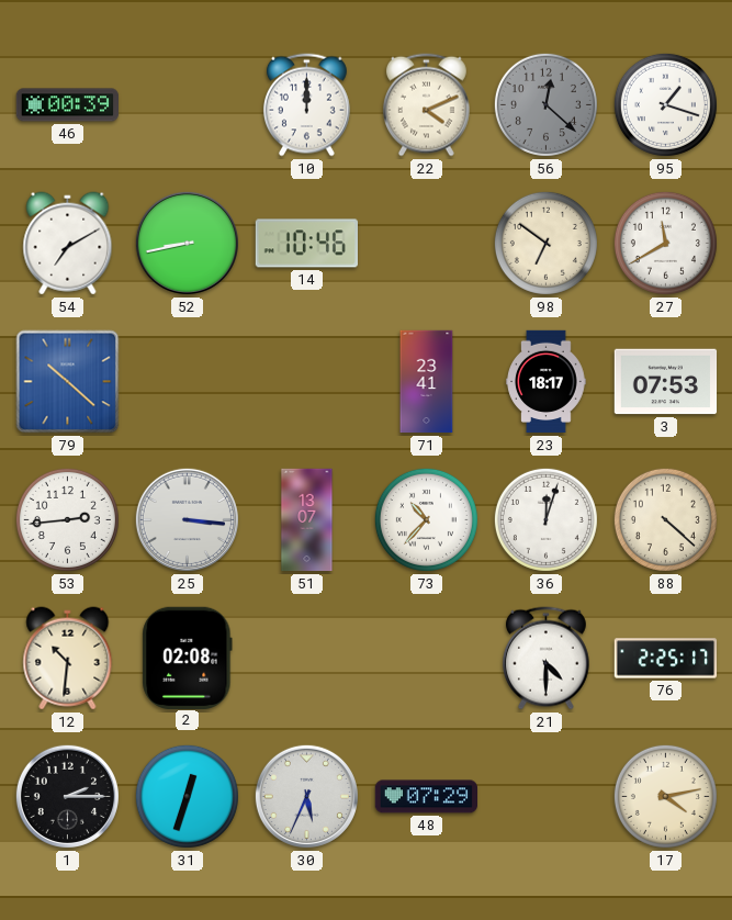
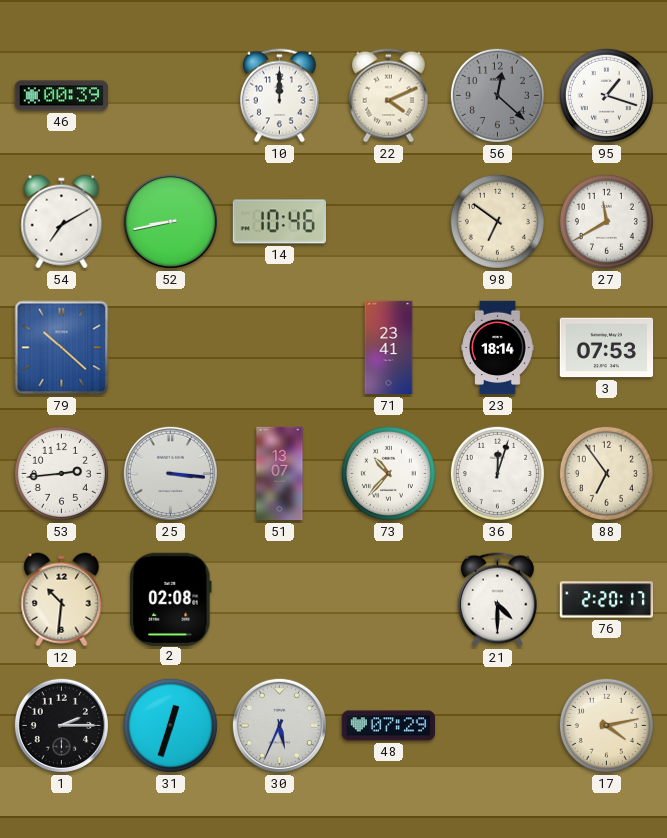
23: 18:17 -> 18:14 (498, 348)
88: 4:22 -> 6:54 (606, 473)
76: 2:25 -> 2:20 (607, 600)
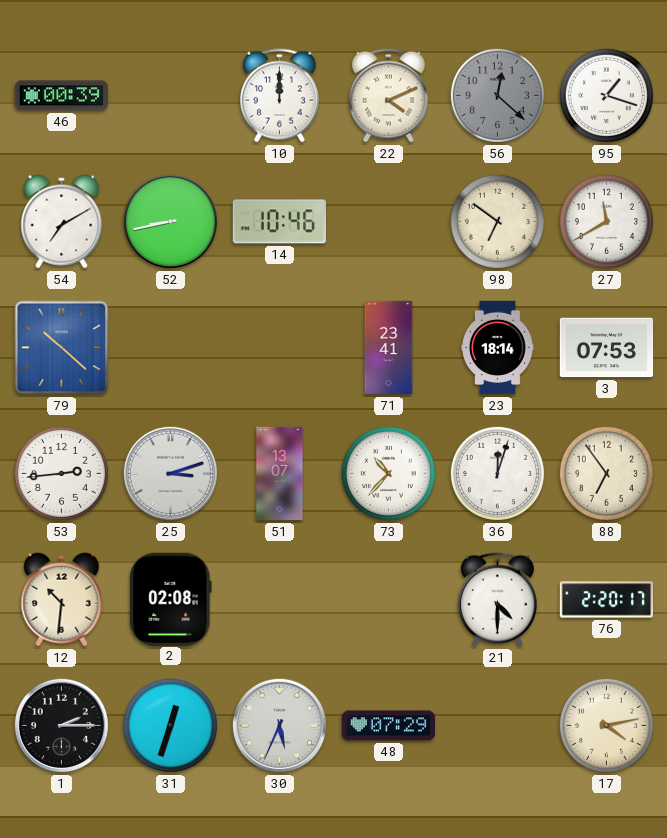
25: 3:16 -> 3:12 (170, 473)
